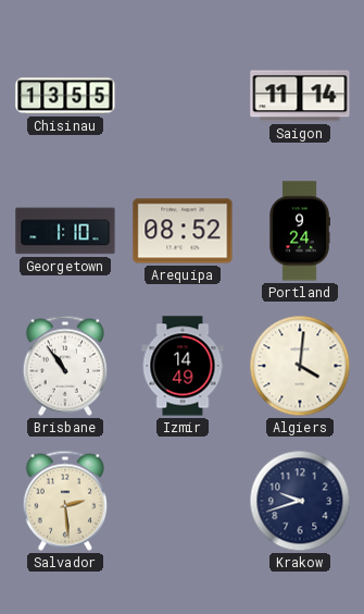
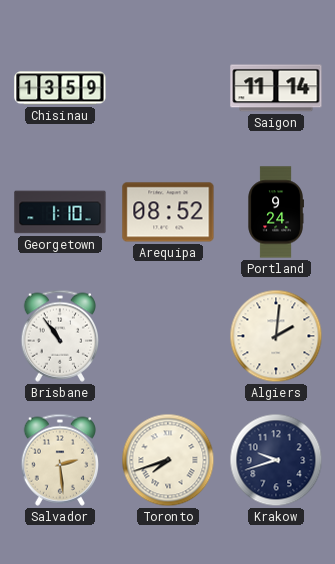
Chisinau: 13:55 -> 13:59 (60, 88)
Izmir: 14:49 -> none (183, 366)
Algiers: 4:01 -> 2:01 (276, 336)
Toronto: none -> 7:42 (168, 460)
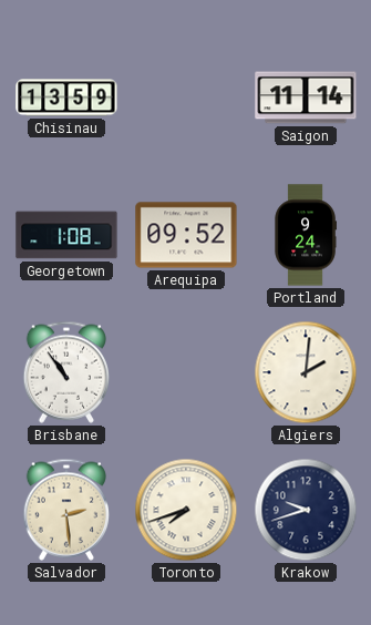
Georgetown: 1:10 -> 1:08 (66, 235)
Arequipa: 08:52 -> 09:52 (186, 235)
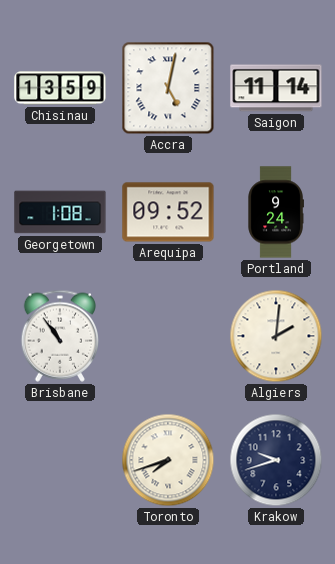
Accra: none -> 5:02 (168, 88)
Salvador: 2:29 -> none (65, 510)
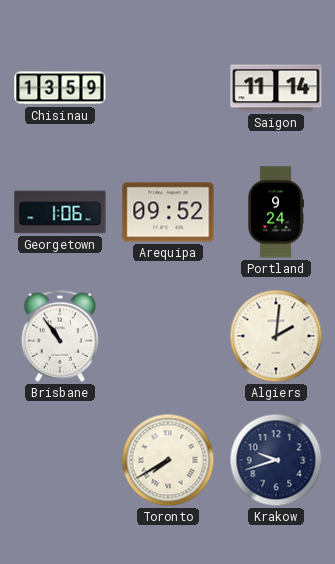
Accra: 5:02 -> none (168, 88)
Georgetown: 1:08 -> 1:06 (60, 212)
Toronto: 7:42 -> 7:40 (168, 460)
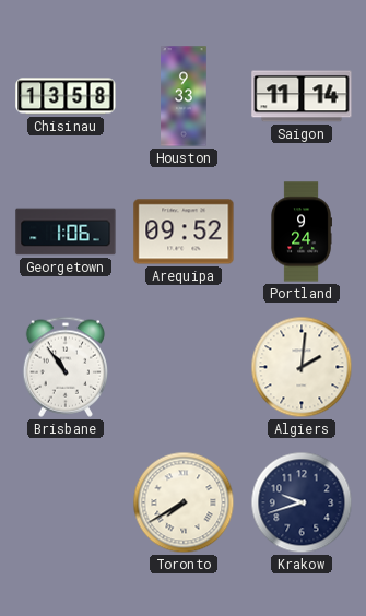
Chisinau: 13:59 -> 13:58 (66, 96)
Houston: none -> 9:33 (184, 96)
